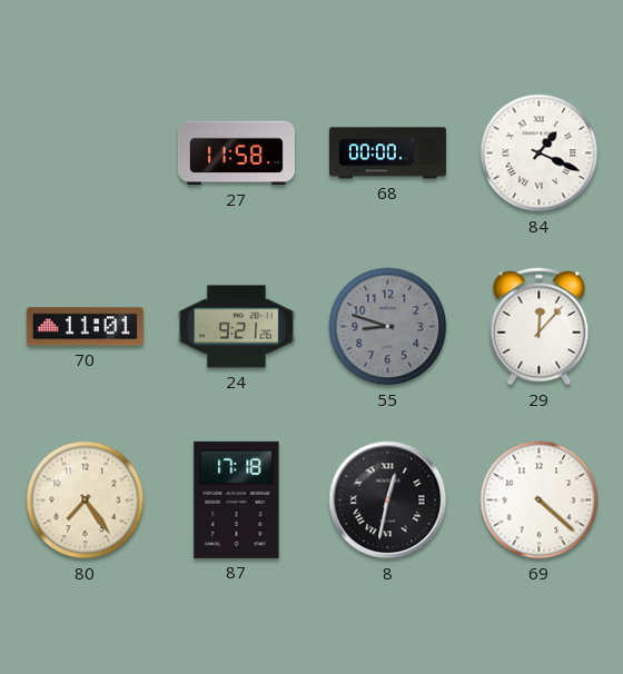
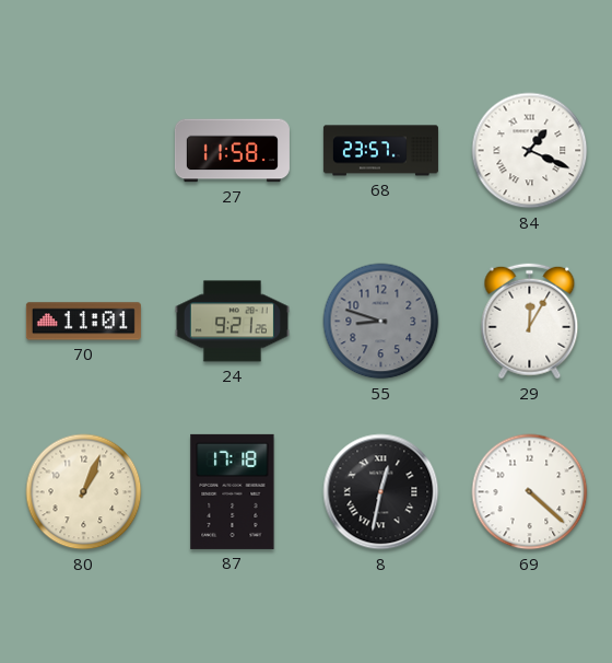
68: 00:00 -> 23:57 (380, 151)
29: 12:07 -> 12:05 (530, 322)
80: 7:24 -> 1:04 (84, 492)
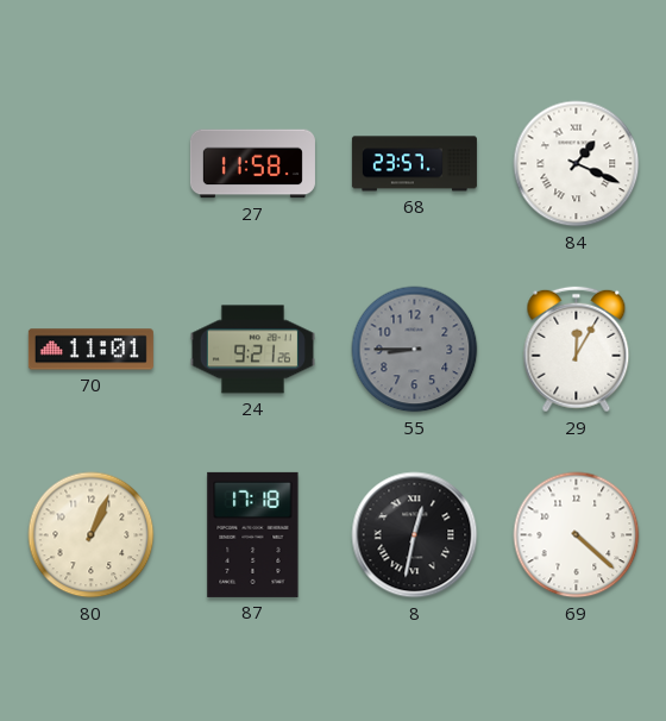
55: 8:48 -> 8:45 (415, 350)
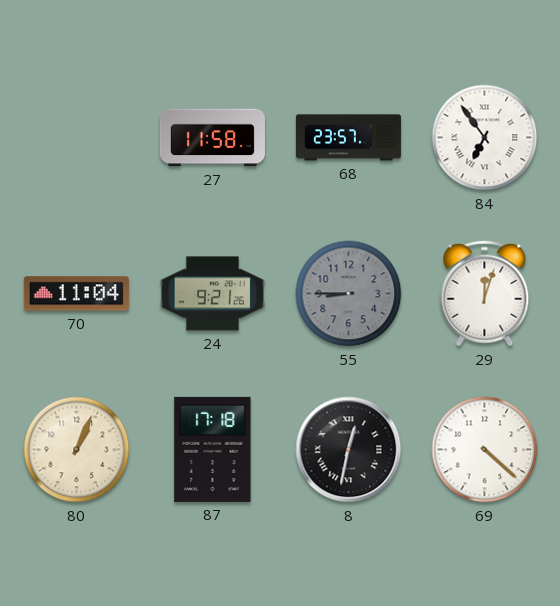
84: 1:19 -> 6:54 (485, 138)
70: 11:01 -> 11:04 (76, 294)
29: 12:05 -> 12:03 (485, 294)
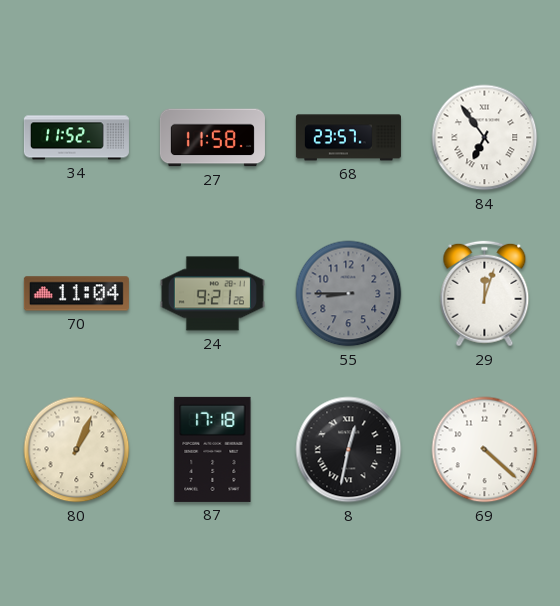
34: none -> 11:52 (76, 138)
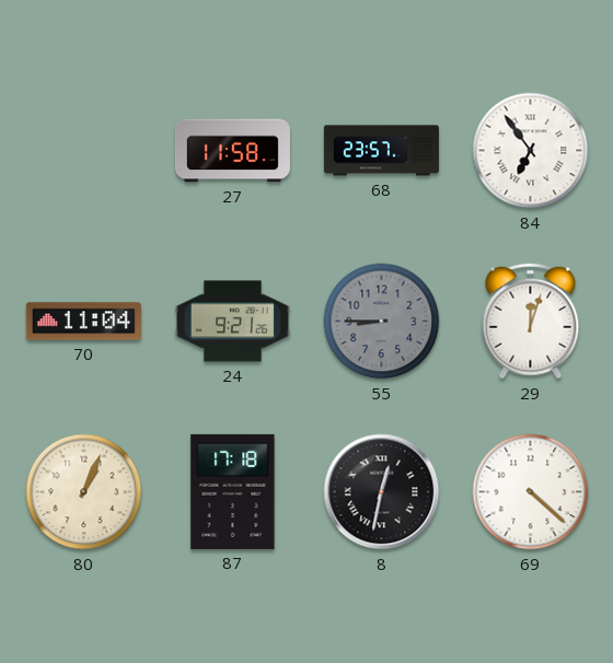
34: 11:52 -> none (76, 138)
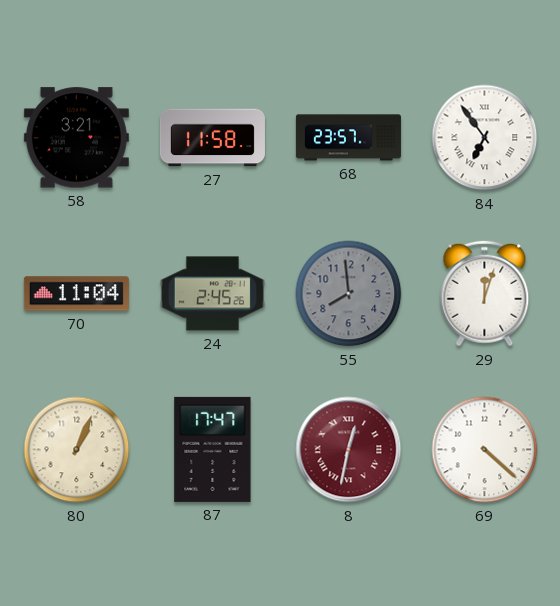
58: none -> 3:21 (76, 138)
24: 9:21 -> 2:45 (212, 294)
55: 8:45 -> 7:59 (349, 294)
87: 17:18 -> 17:47 (213, 449)
8 dial: black -> burgundy (349, 450)
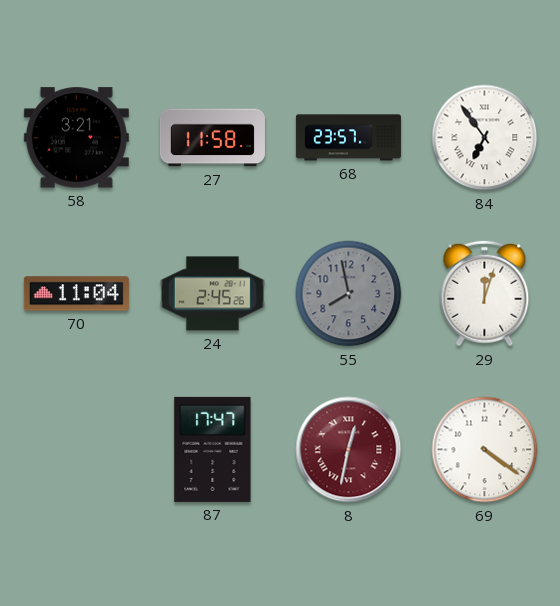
55: 7:59 -> 7:58 (349, 294)
80: 1:04 -> none (77, 450)
69: 4:22 -> 4:21 (485, 450)
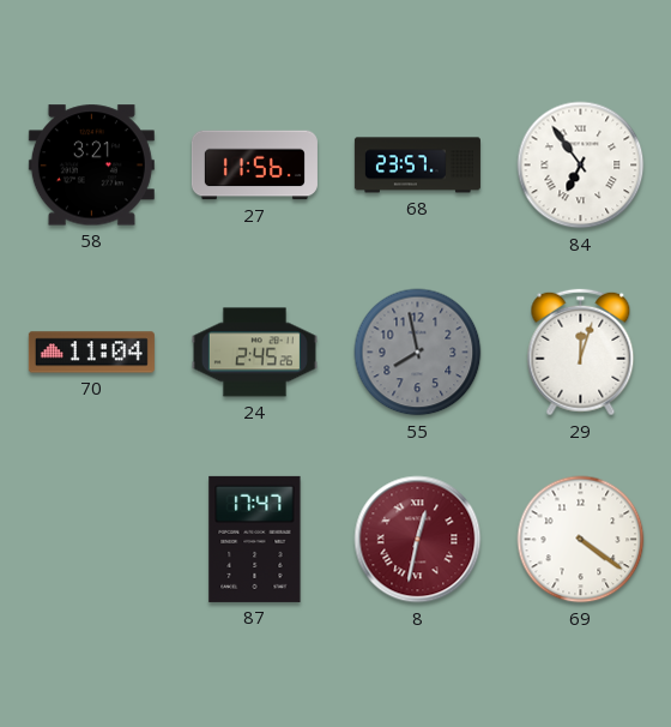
27: 11:58 -> 11:56 (254, 166)
